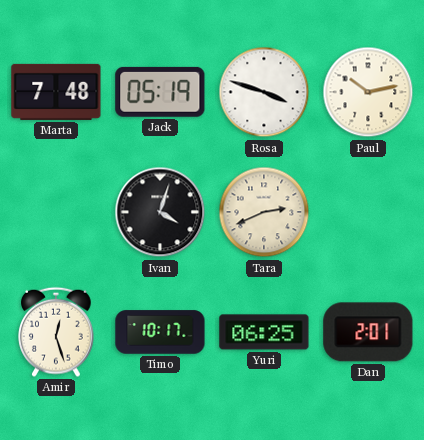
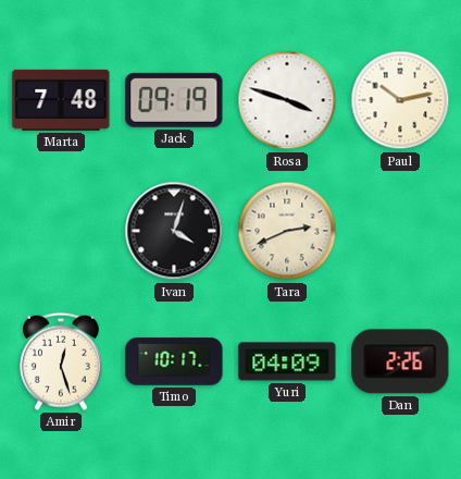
Jack: 05:19 -> 09:19 (174, 100)
Yuri: 06:25 -> 04:09 (287, 361)
Dan: 2:01 -> 2:26 (400, 361)
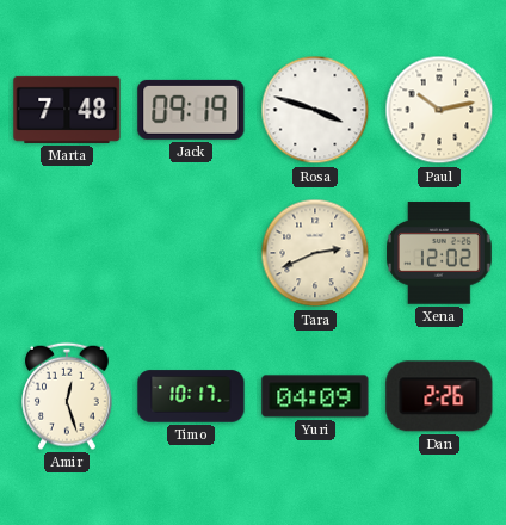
Ivan: 4:03 -> none (174, 231)
Xena: none -> 12:02 (440, 253)
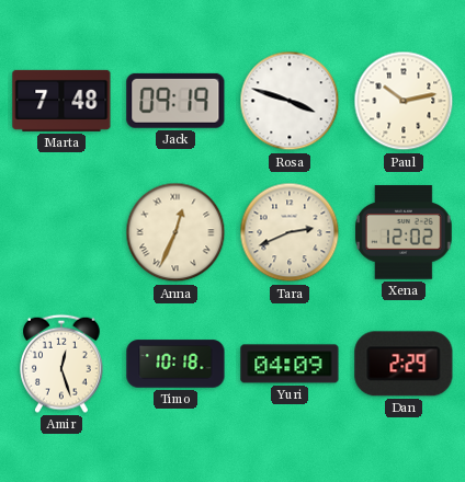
Anna: none -> 12:34 (175, 232)
Timo: 10:17 -> 10:18 (175, 364)
Dan: 2:26 -> 2:29 (404, 364)
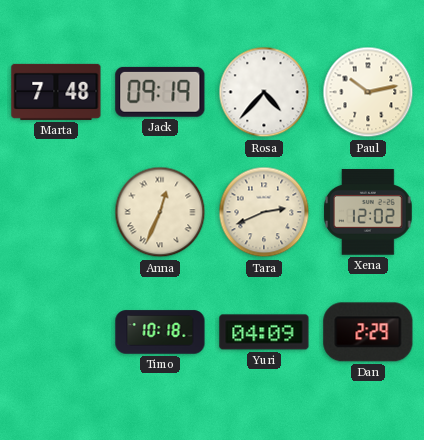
Rosa: 3:48 -> 4:37 (264, 92)
Amir: 12:27 -> none (63, 364)
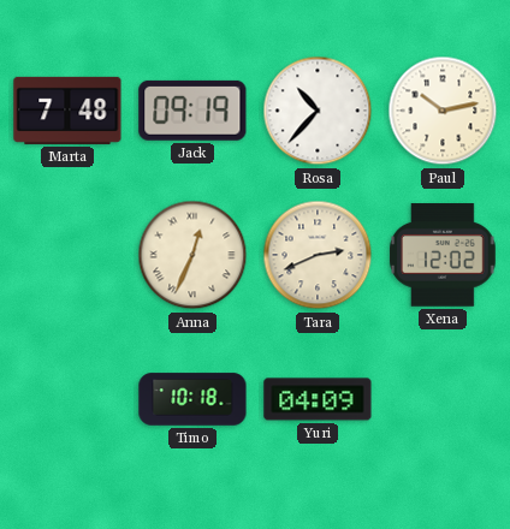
Rosa: 4:37 -> 10:37 (318, 111)
Dan: 2:29 -> none (368, 332)
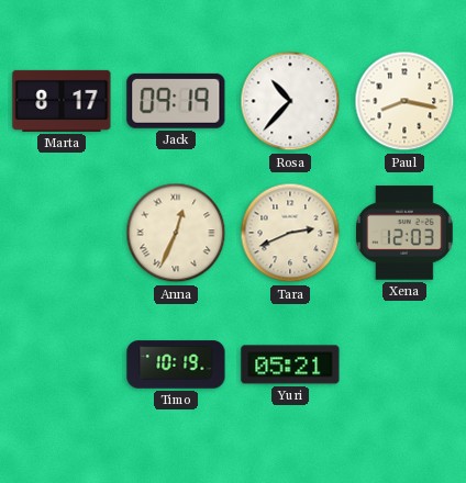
Marta: 7:48 -> 8:17 (62, 101)
Paul: 10:13 -> 8:17 (404, 101)
Xena: 12:02 -> 12:03 (406, 233)
Timo: 10:18 -> 10:19 (176, 364)
Yuri: 04:09 -> 05:21 (290, 364)
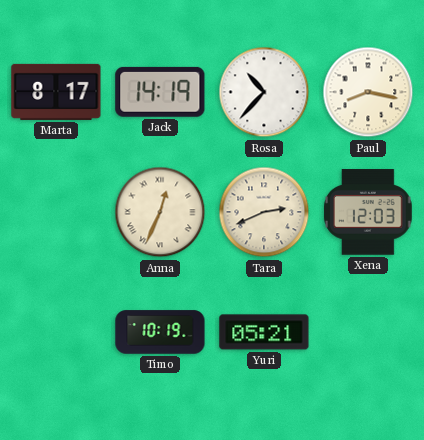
Jack: 09:19 -> 14:19 (160, 92)
